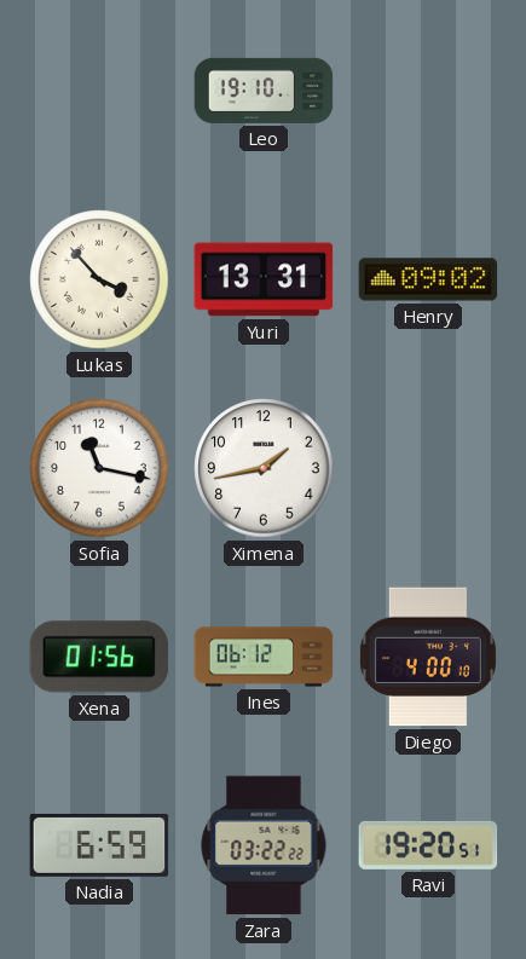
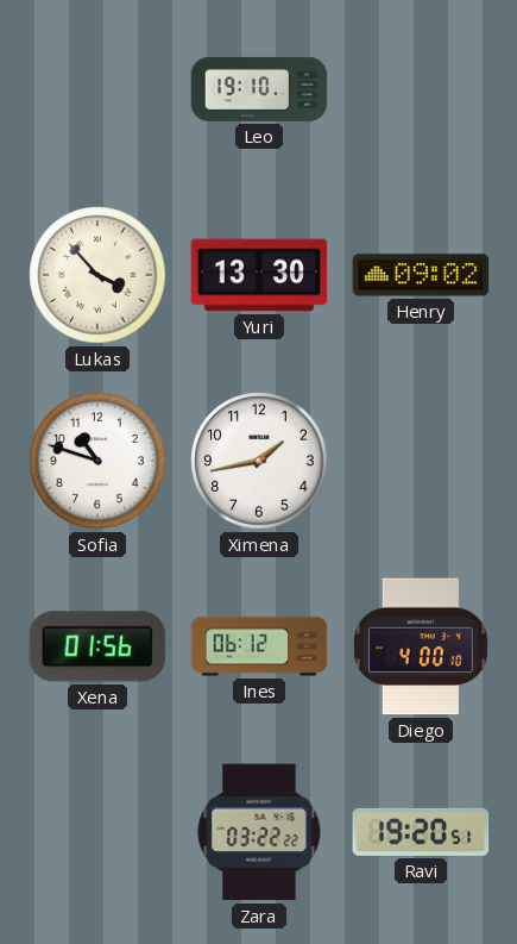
Yuri: 13:31 -> 13:30 (259, 275)
Sofia: 11:17 -> 10:48 (97, 461)
Nadia: 6:59 -> none (99, 845)
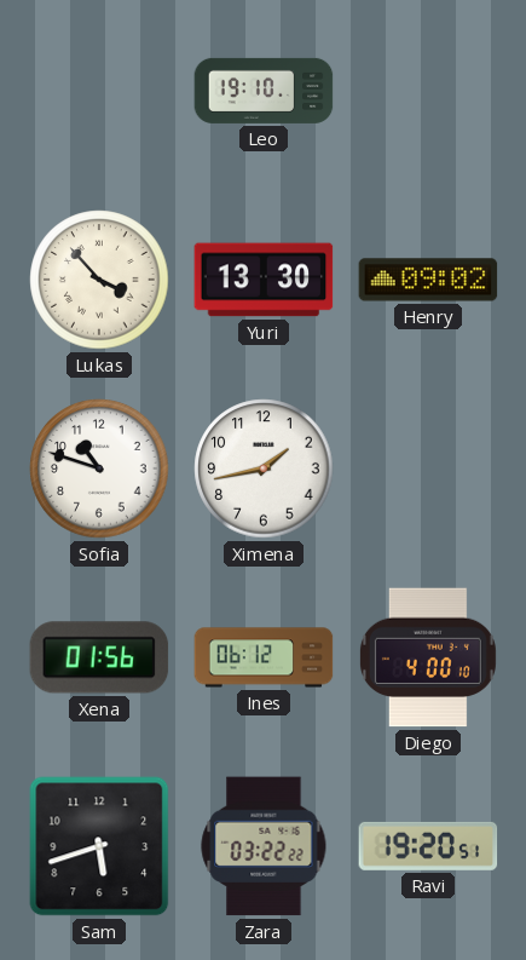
Sam: none -> 5:42 (99, 846)
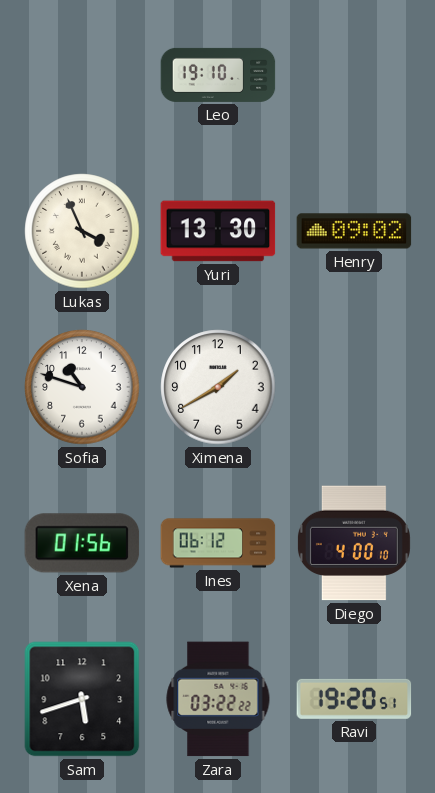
Lukas: 3:53 -> 3:56 (82, 231)
Ximena: 1:43 -> 1:40 (218, 387)
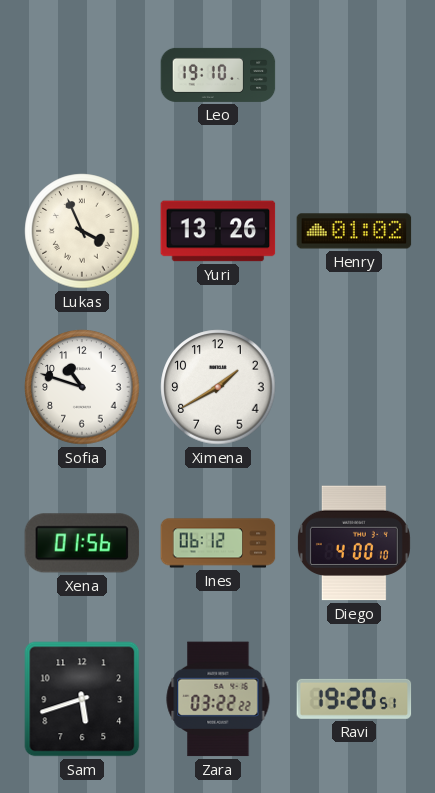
Yuri: 13:30 -> 13:26 (218, 231)
Henry: 09:02 -> 01:02 (354, 231)
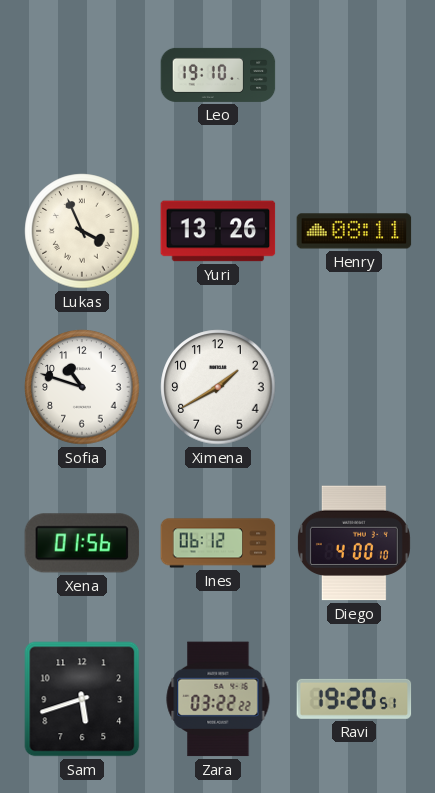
Henry: 01:02 -> 08:11 (354, 231)
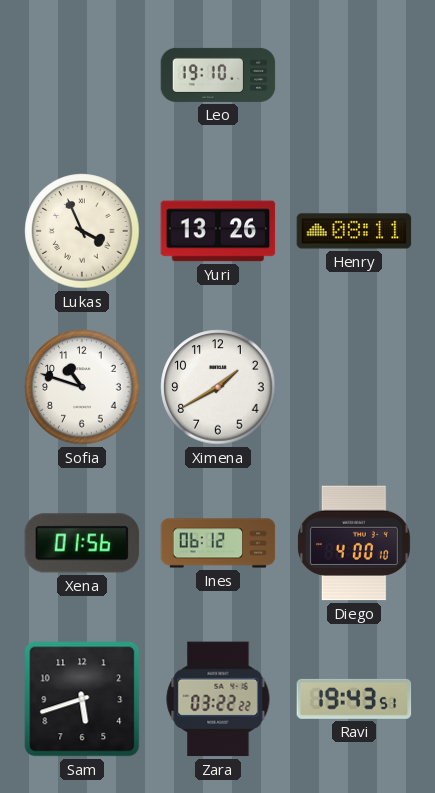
Ravi: 19:20 -> 19:43 (354, 699)
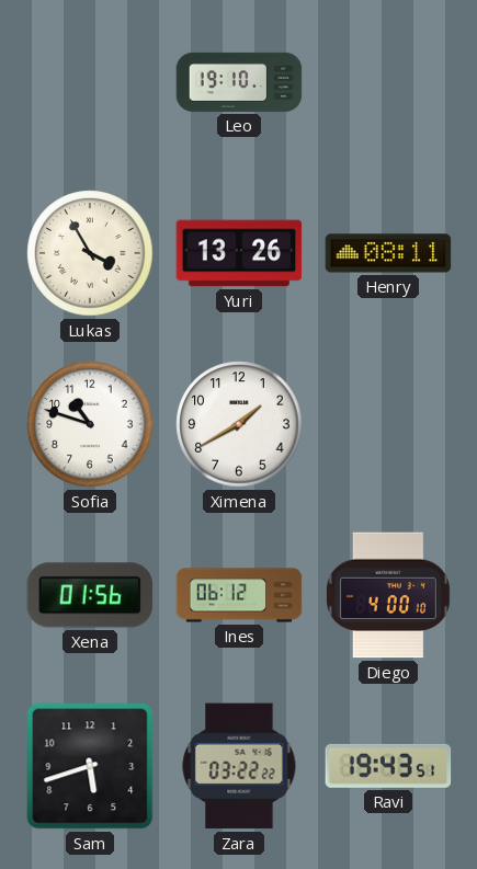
Lukas: 3:56 -> 3:55 (90, 253)
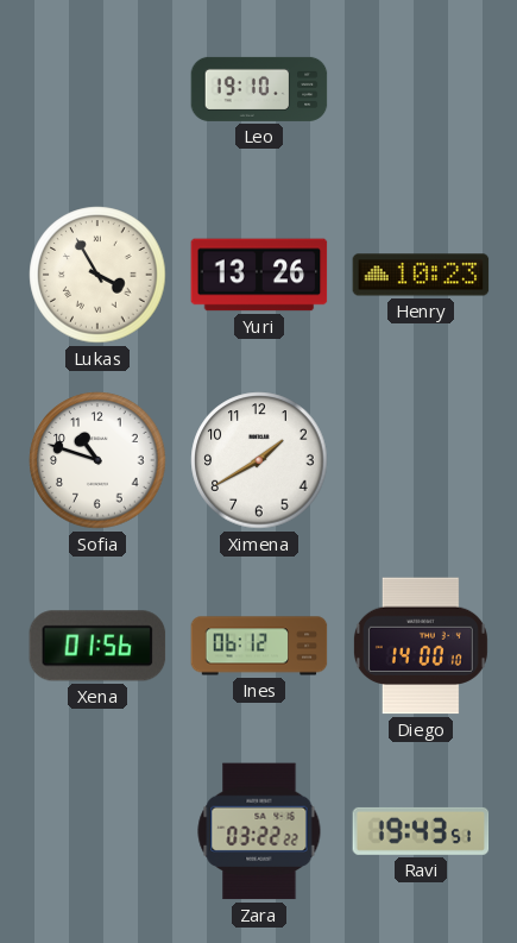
Henry: 08:11 -> 10:23 (421, 275)
Diego: 4:00 -> 14:00 (421, 646)
Sam: 5:42 -> none (90, 766)
